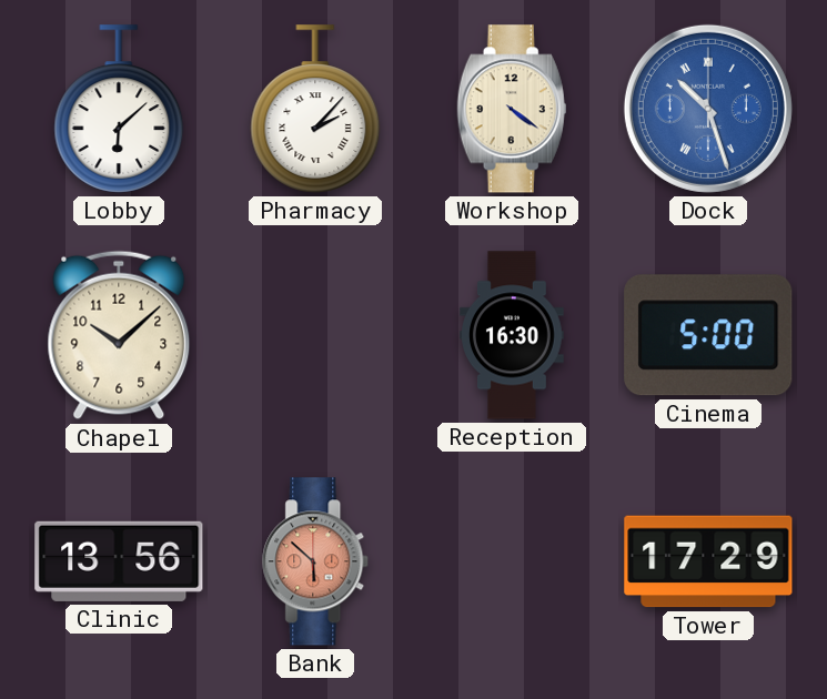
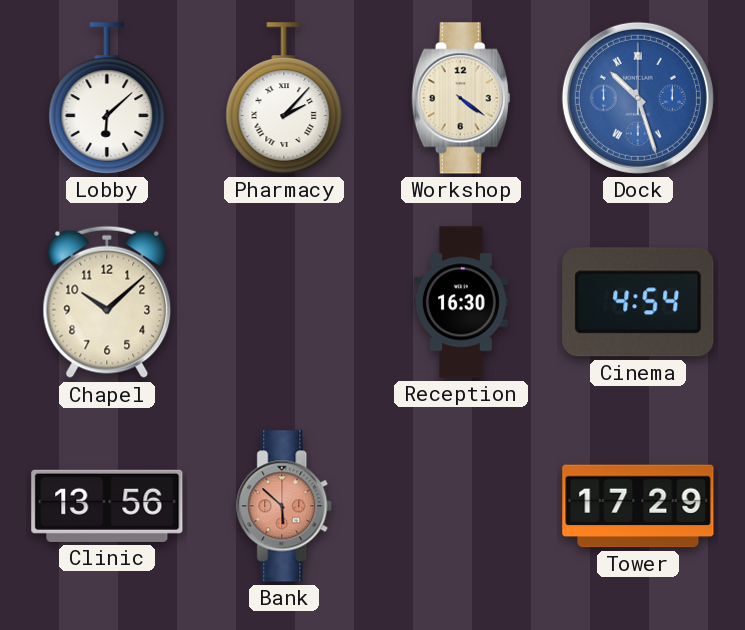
Cinema: 5:00 -> 4:54 (638, 302)
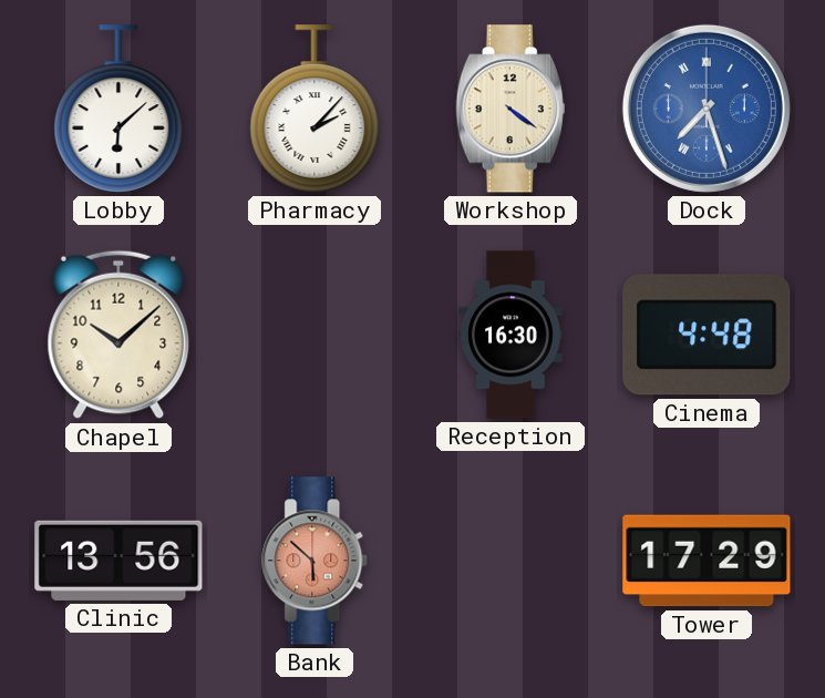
Dock: 10:27 -> 7:27 (707, 109)
Cinema: 4:54 -> 4:48 (707, 335)
